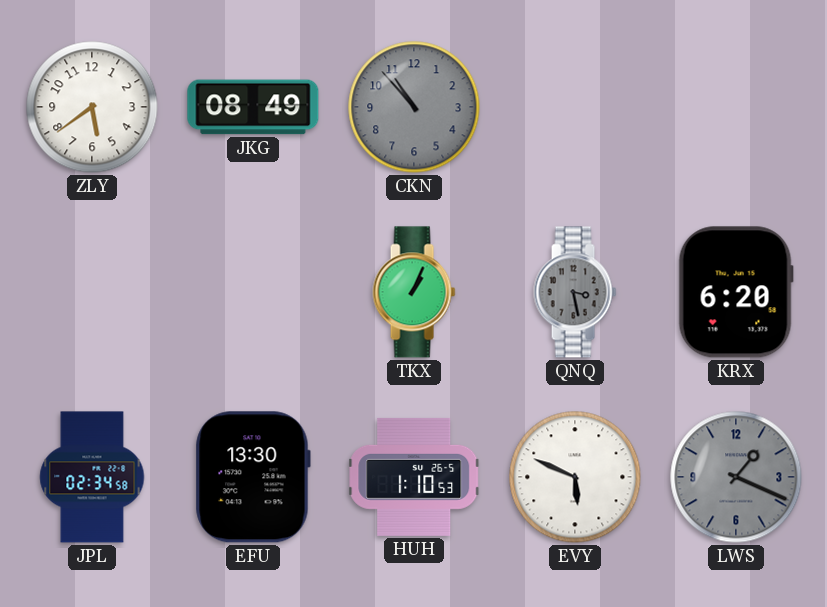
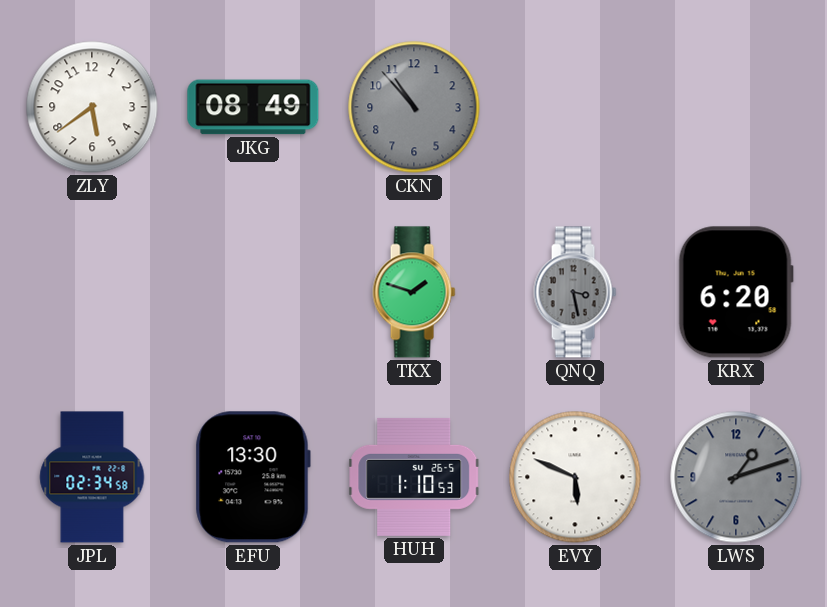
TKX: 1:04 -> 1:48 (414, 292)
LWS: 1:19 -> 1:12 (736, 477)
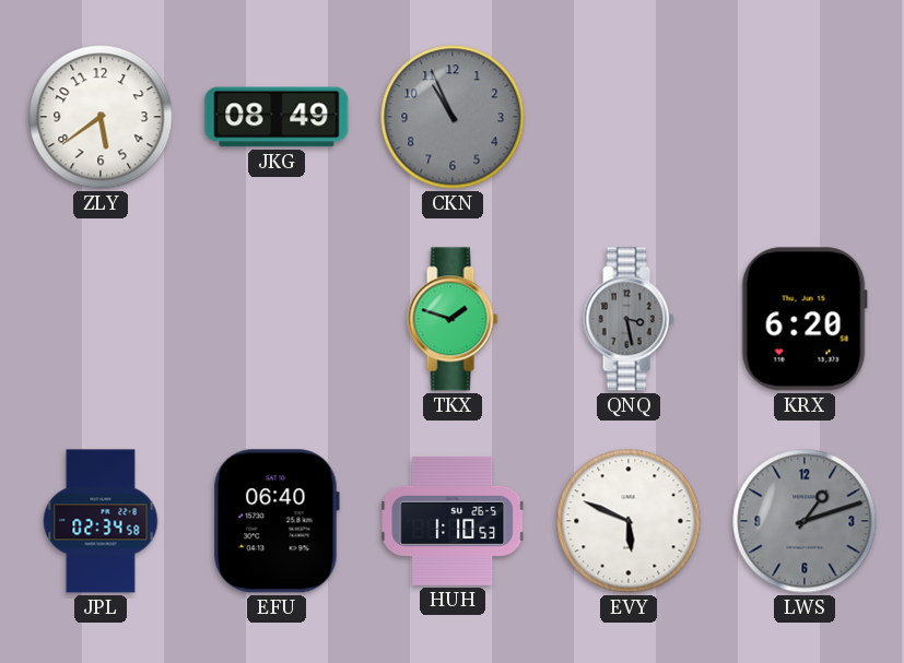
CKN: 10:53 -> 10:56 (453, 117)
EFU: 13:30 -> 06:40 (277, 521)
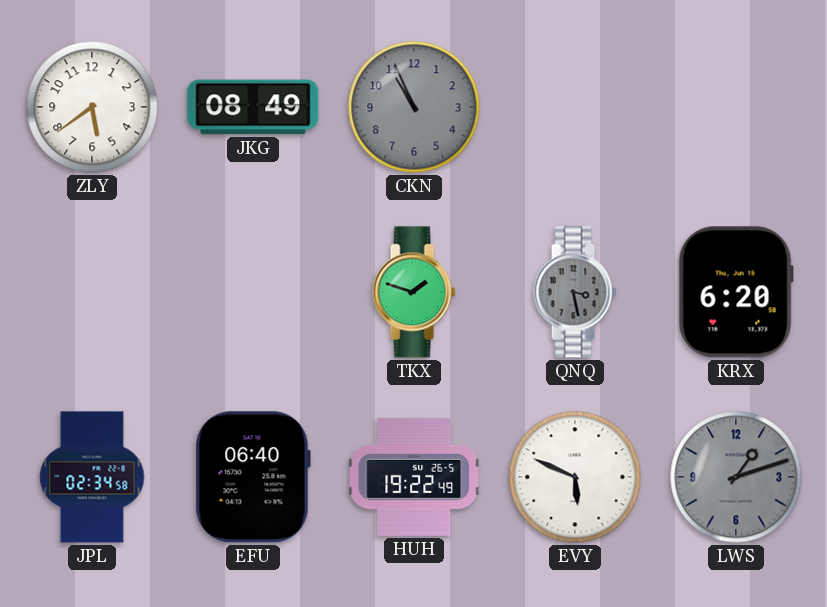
HUH: 1:10 -> 19:22 (415, 477)
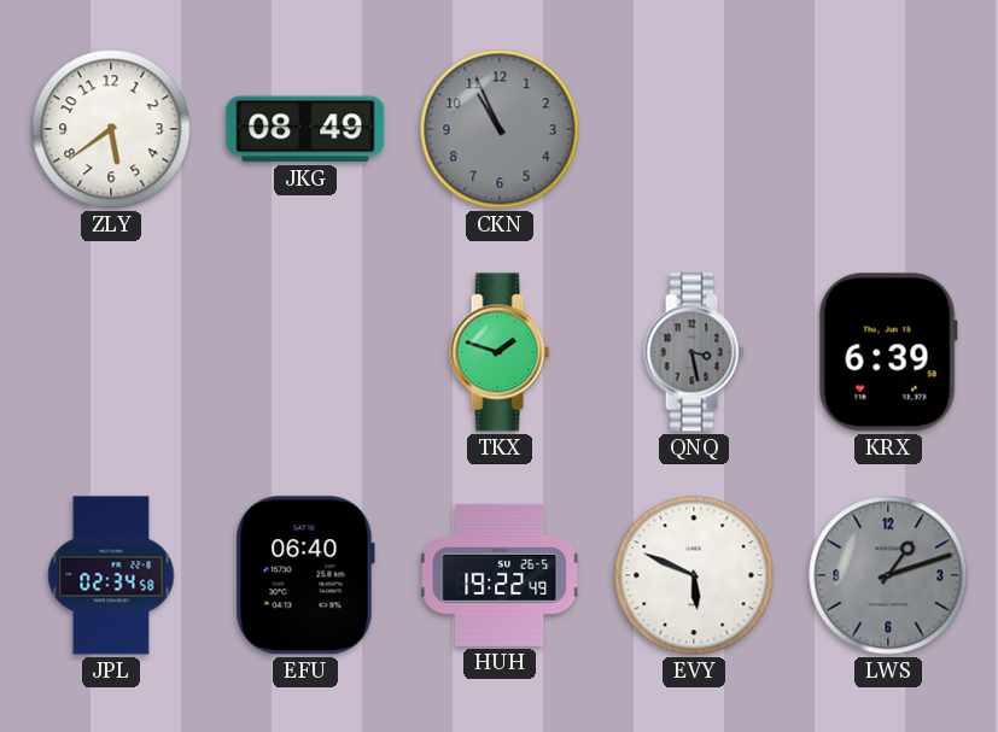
KRX: 6:20 -> 6:39 (888, 352)
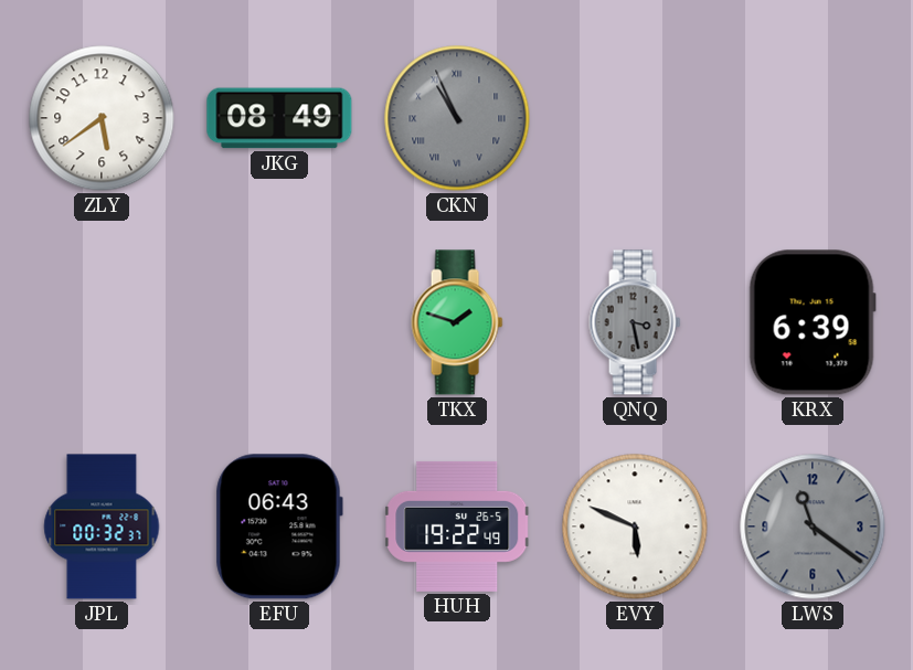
CKN numerals: Arabic -> Roman (457, 118)
JPL: 02:34 -> 00:32 (102, 527)
EFU: 06:40 -> 06:43 (279, 527)
LWS: 1:12 -> 11:21 (813, 527)
